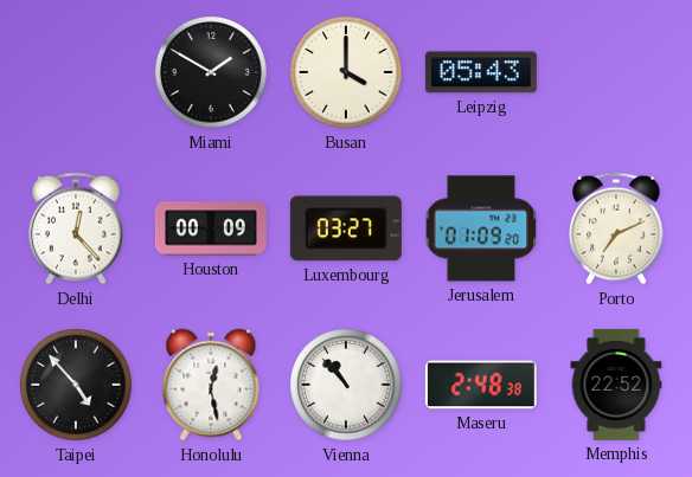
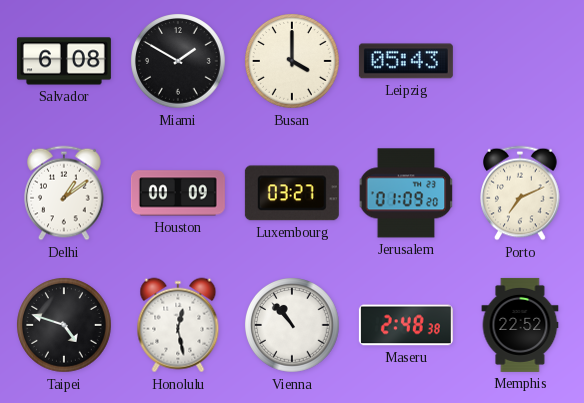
Salvador: none -> 6:08 (64, 61)
Delhi: 12:23 -> 1:09 (65, 193)
Taipei: 4:53 -> 4:48 (65, 326)
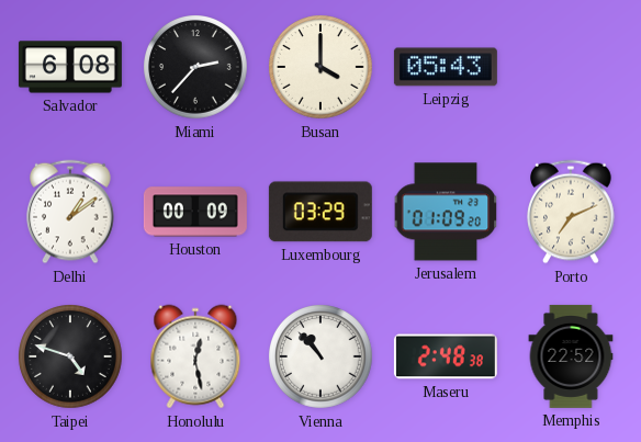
Miami: 1:50 -> 2:37 (196, 68)
Luxembourg: 03:27 -> 03:29 (320, 212)
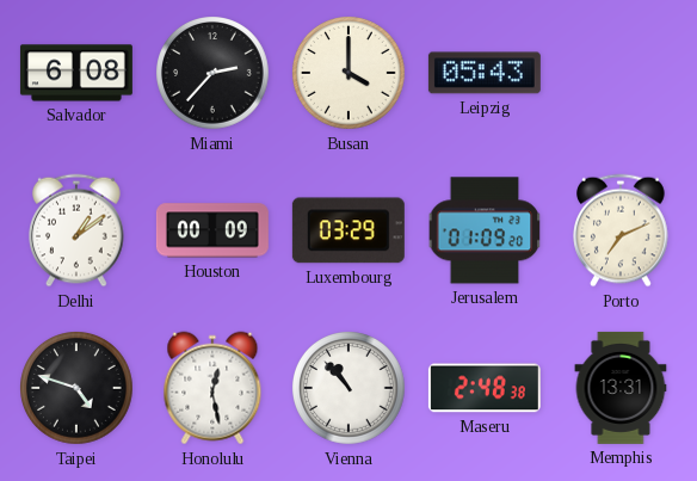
Memphis: 22:52 -> 13:31 (621, 388)
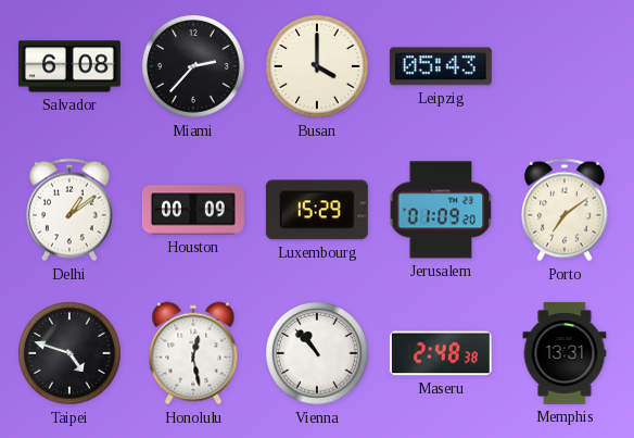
Luxembourg: 03:29 -> 15:29 (317, 210)
Porto: 7:11 -> 7:09 (566, 210)
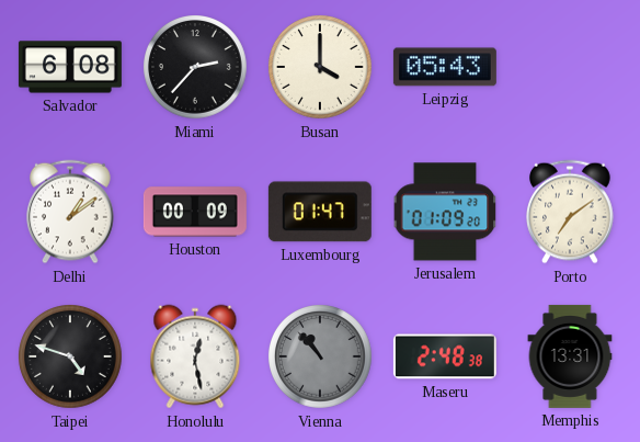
Luxembourg: 15:29 -> 01:47 (320, 212)
Vienna dial: white -> grey (321, 358)
